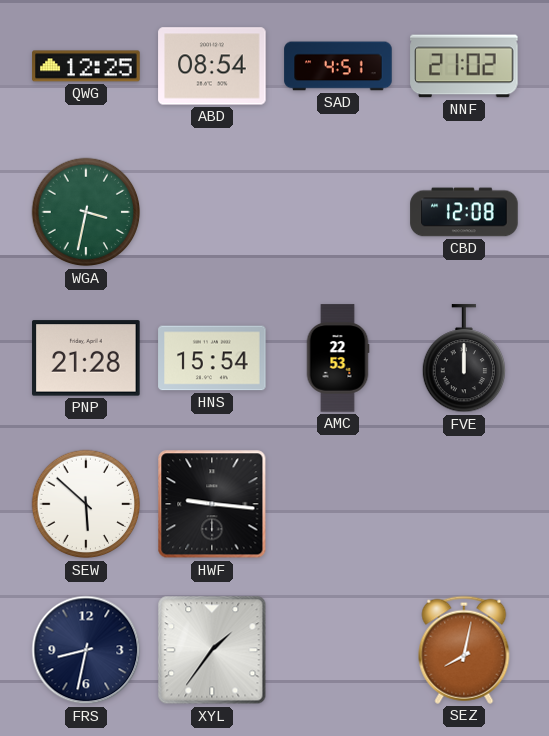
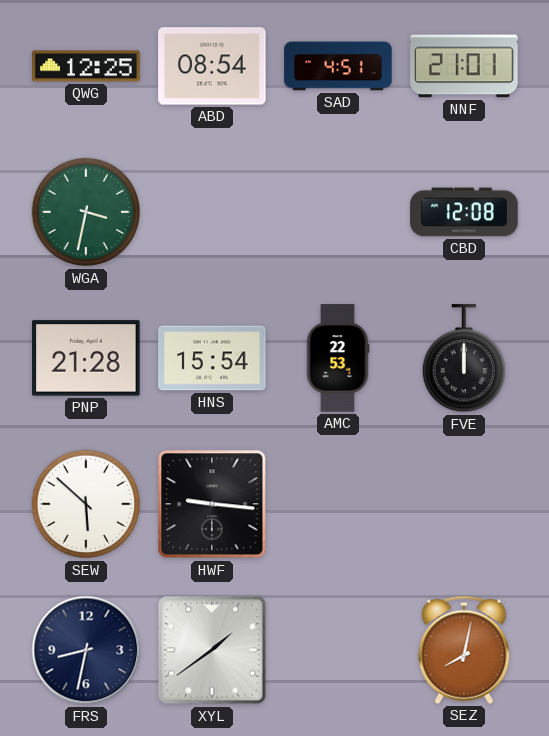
NNF: 21:02 -> 21:01 (464, 66)
XYL: 1:36 -> 1:39 (212, 650)
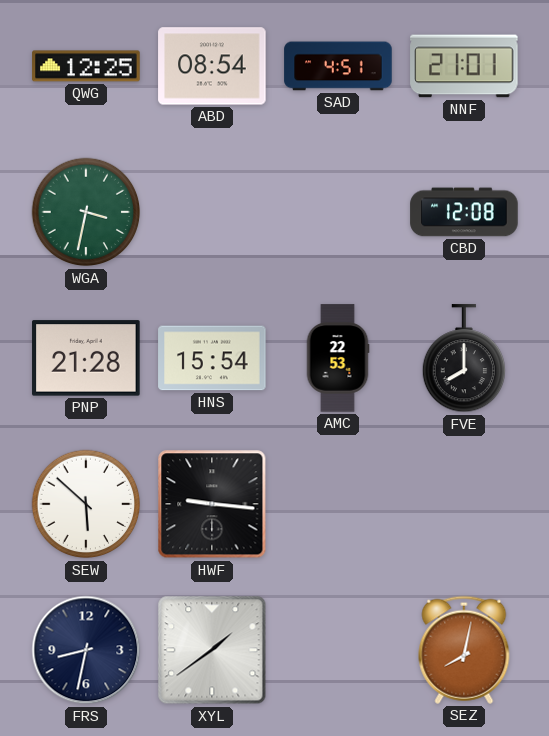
FVE: 12:00 -> 8:00 (463, 359)
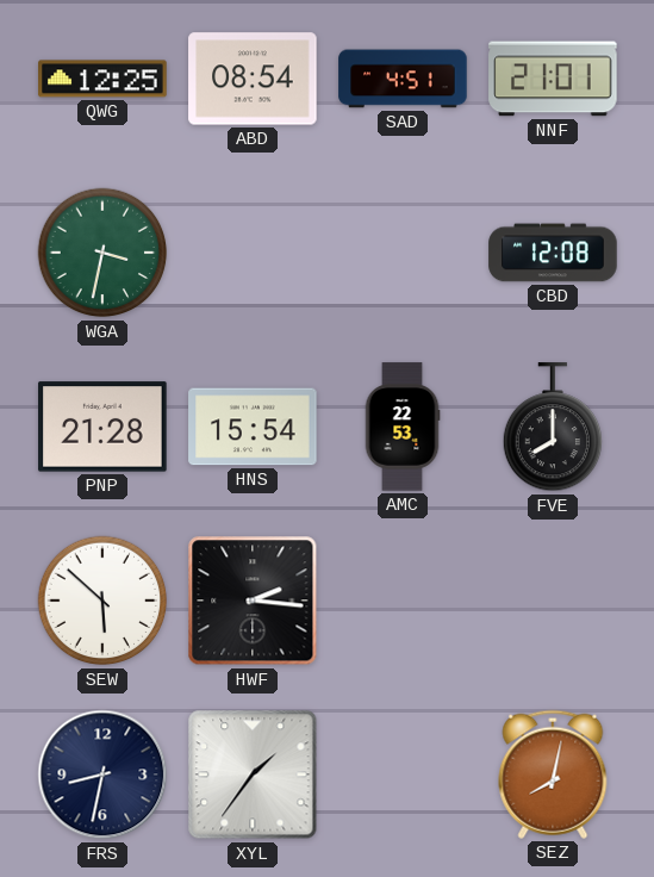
HWF: 9:16 -> 2:16 (253, 601)
XYL: 1:39 -> 1:36 (253, 775)
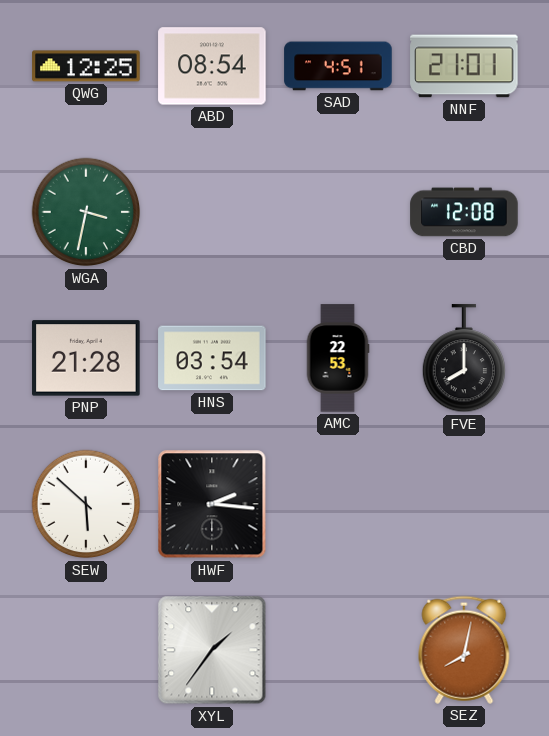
HNS: 15:54 -> 03:54 (212, 358)
FRS: 8:32 -> none (102, 775)
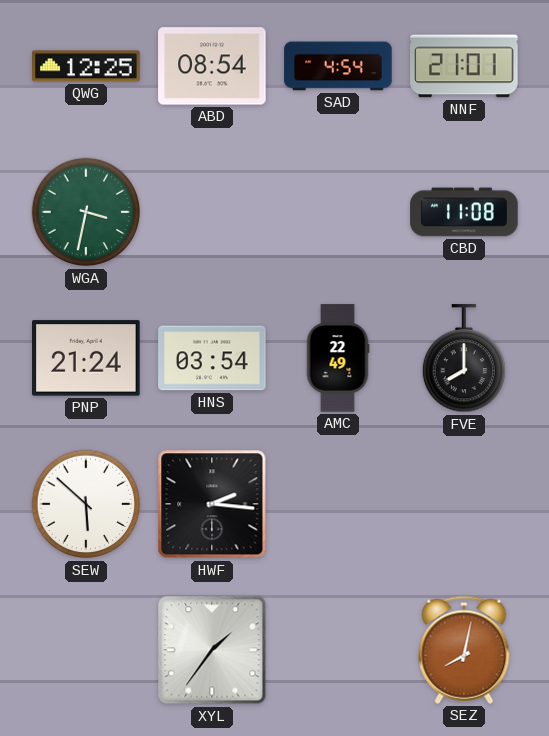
SAD: 4:51 -> 4:54 (338, 66)
CBD: 12:08 -> 11:08 (464, 212)
PNP: 21:28 -> 21:24 (86, 358)
AMC: 22:53 -> 22:49 (338, 358)
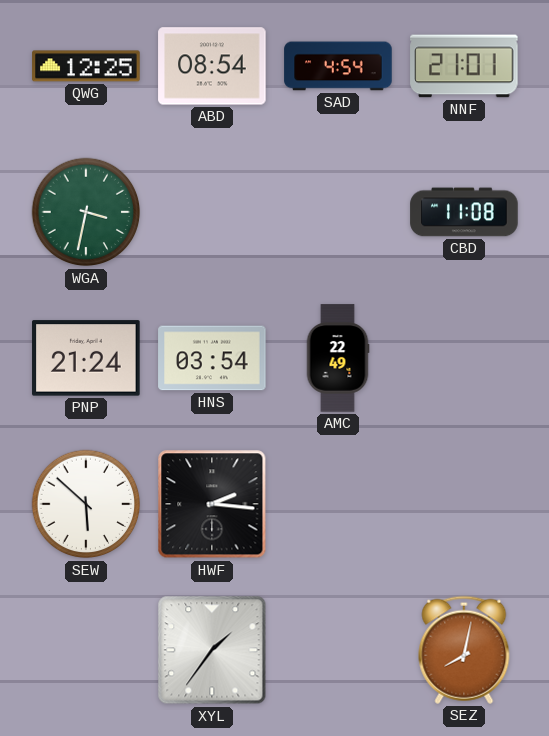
FVE: 8:00 -> none (463, 359)
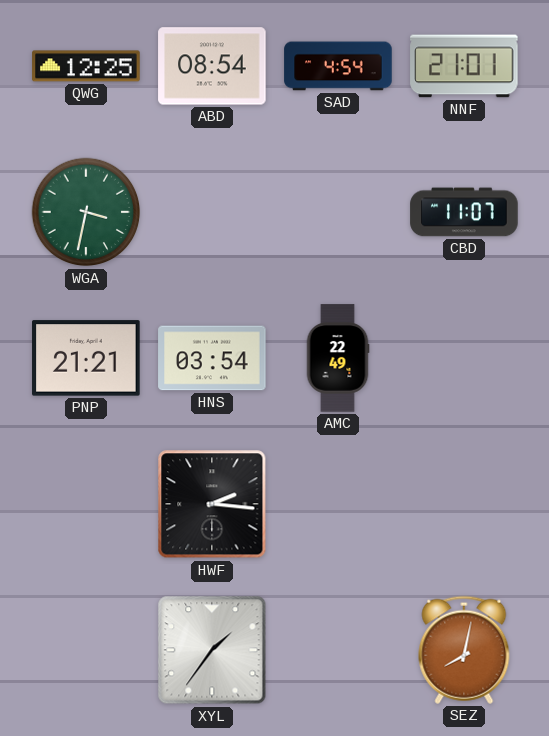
CBD: 11:08 -> 11:07 (464, 212)
PNP: 21:24 -> 21:21 (86, 358)
SEW: 5:52 -> none (86, 504)
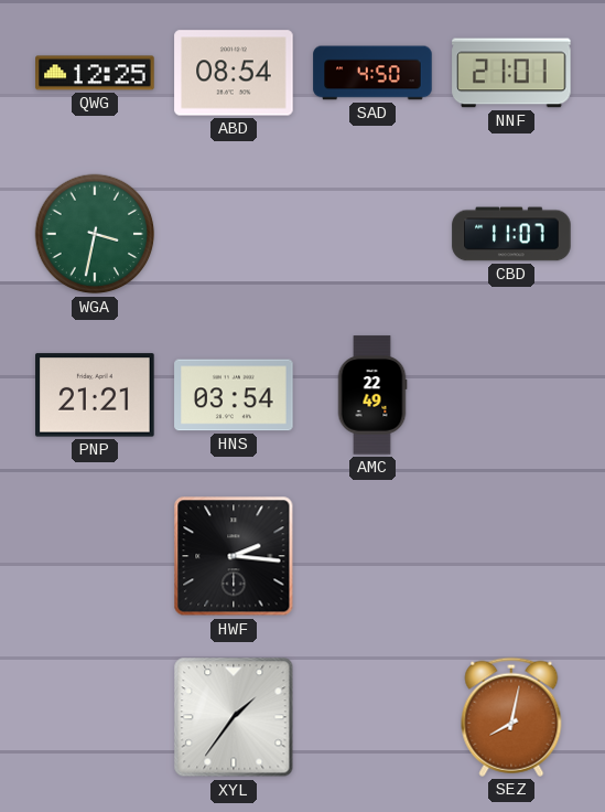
SAD: 4:54 -> 4:50 (372, 73)
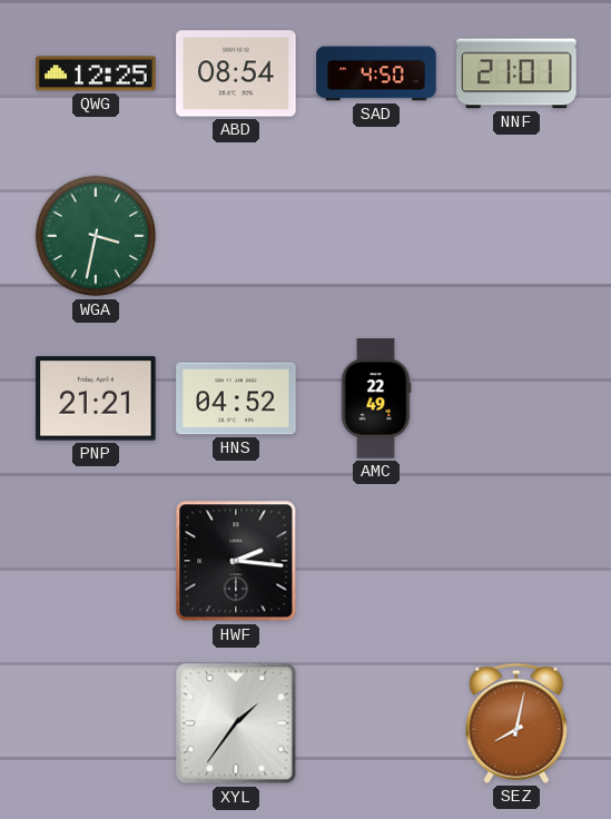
CBD: 11:07 -> none (511, 234)
HNS: 03:54 -> 04:52 (236, 398)
